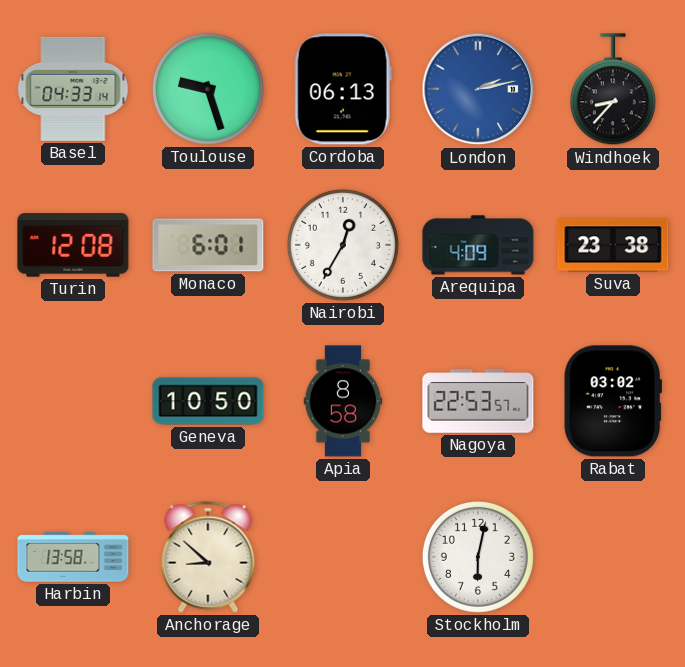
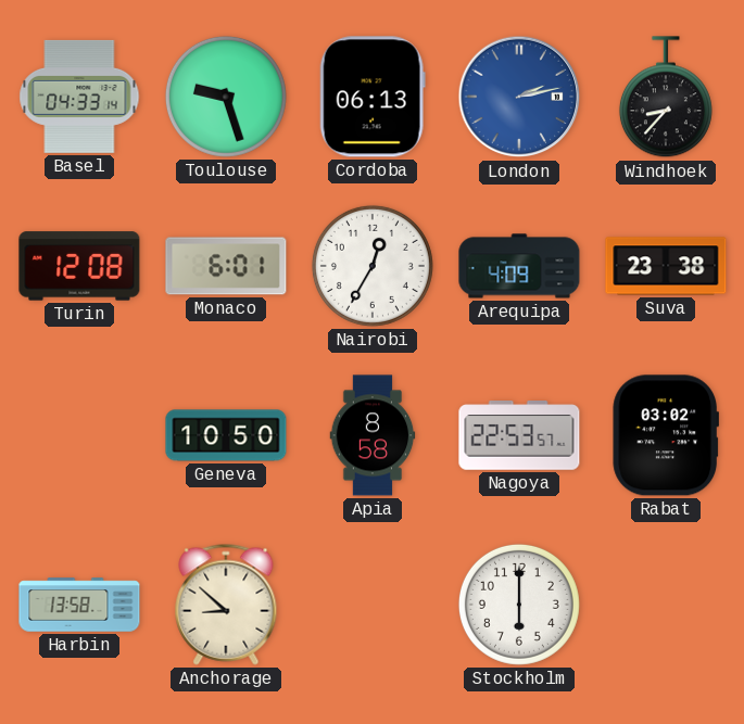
Stockholm: 6:02 -> 6:00 (519, 605)
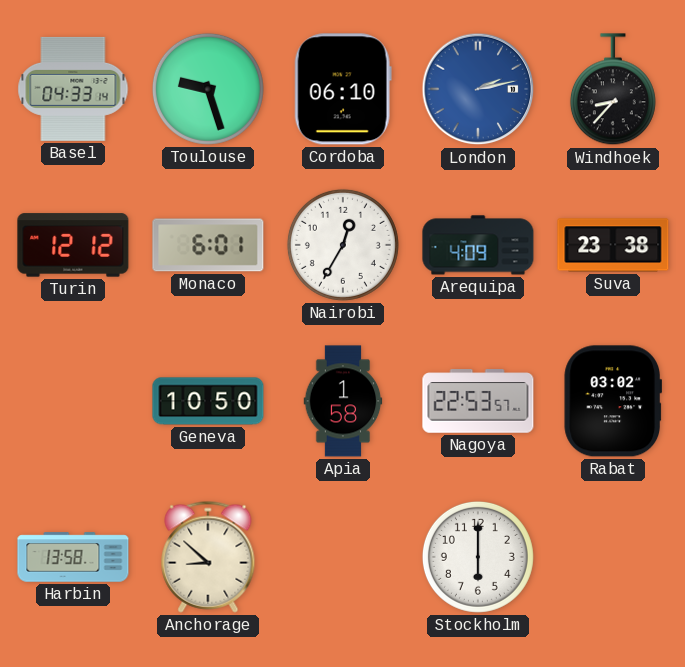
Cordoba: 06:13 -> 06:10 (343, 89)
Turin: 12:08 -> 12:12 (73, 245)
Apia: 8:58 -> 1:58 (343, 401)
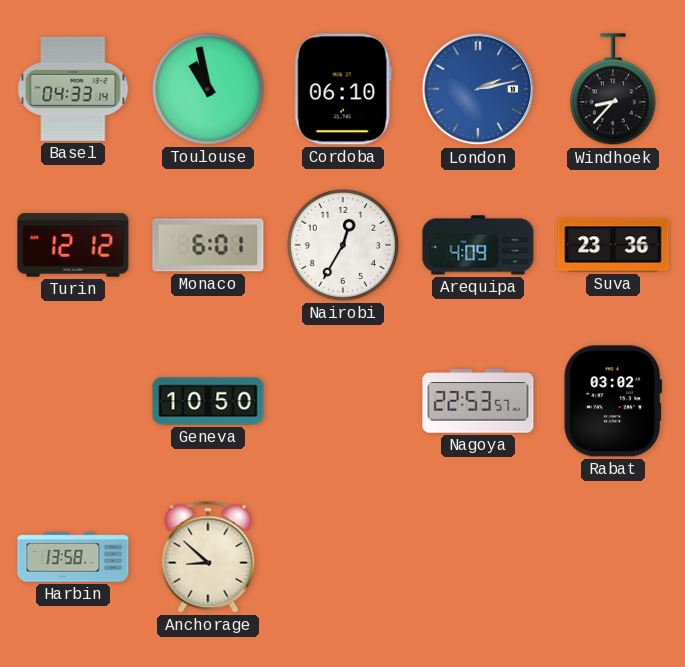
Toulouse: 9:27 -> 10:58 (208, 89)
Suva: 23:38 -> 23:36 (613, 245)
Apia: 1:58 -> none (343, 401)
Stockholm: 6:00 -> none (478, 557)
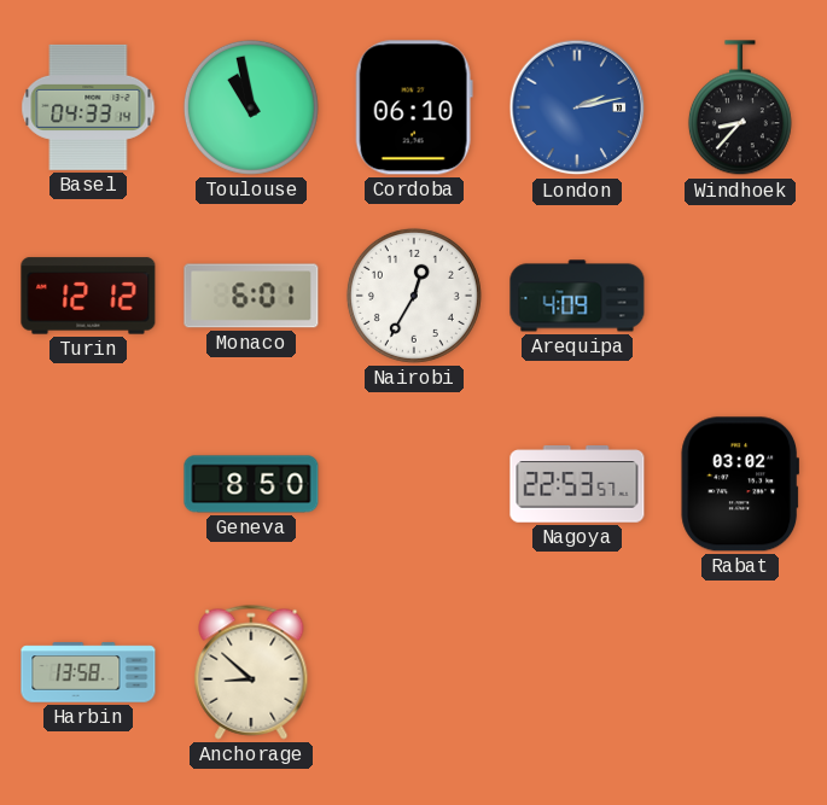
Suva: 23:36 -> none (613, 245)
Geneva: 10:50 -> 8:50 (251, 484)
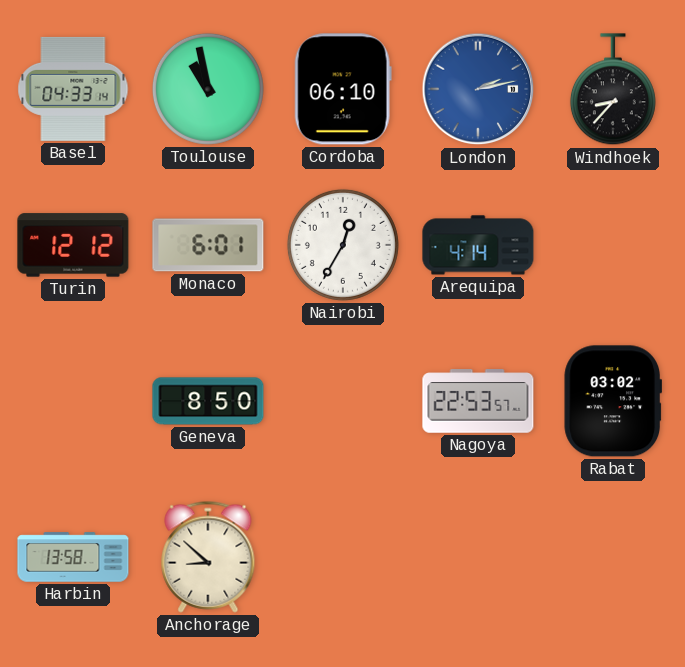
Arequipa: 4:09 -> 4:14 (478, 245)
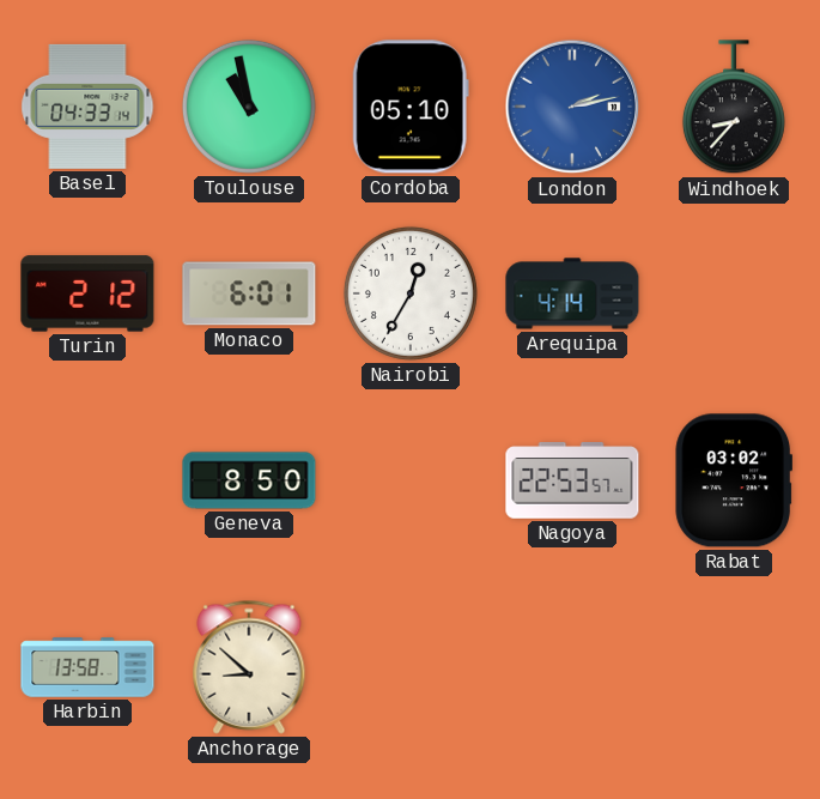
Cordoba: 06:10 -> 05:10 (411, 107)
Turin: 12:12 -> 2:12 (87, 293)
